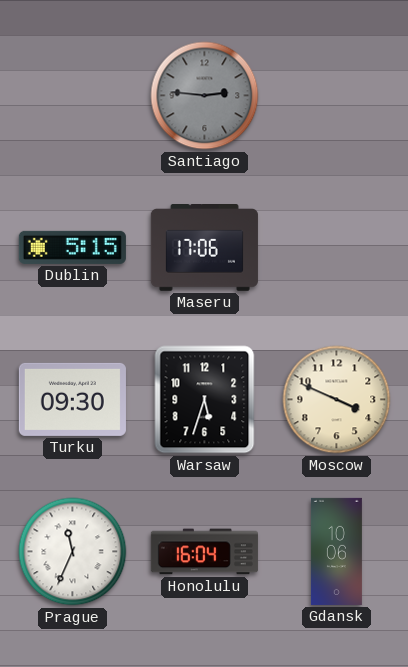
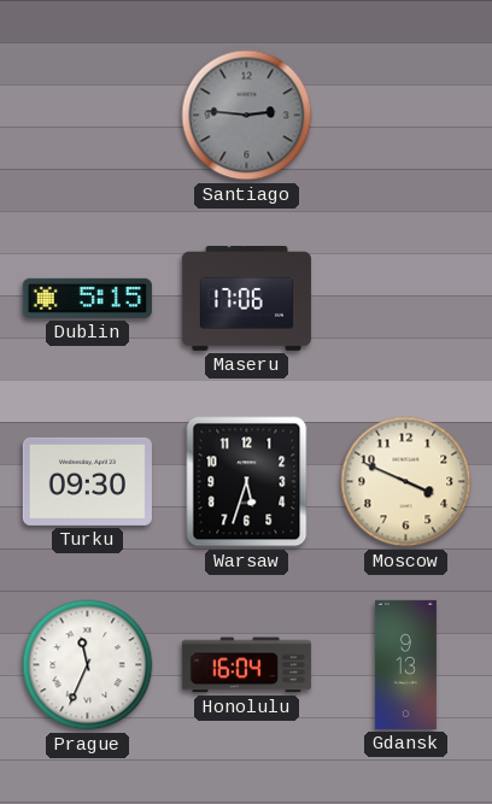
Gdansk: 10:06 -> 9:13 (405, 664)
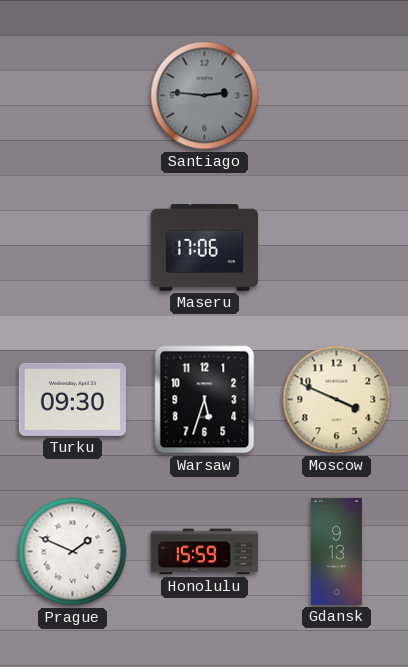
Dublin: 5:15 -> none (87, 298)
Prague: 11:34 -> 1:49 (73, 552)
Honolulu: 16:04 -> 15:59 (204, 552)
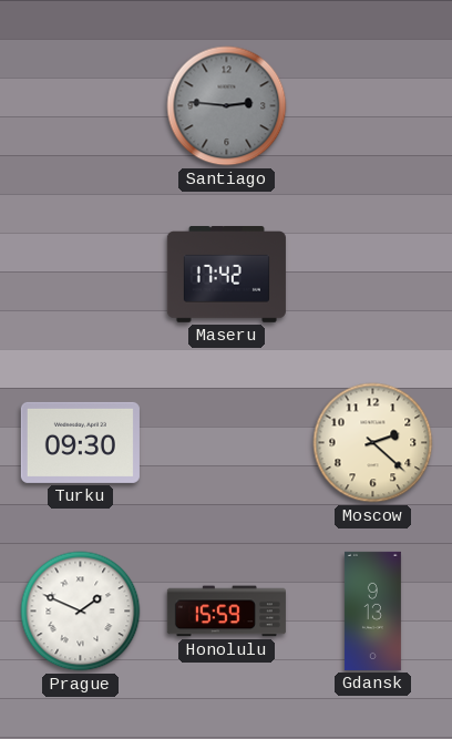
Maseru: 17:06 -> 17:42 (226, 275)
Warsaw: 5:33 -> none (205, 400)
Moscow: 3:49 -> 2:22 (373, 443)
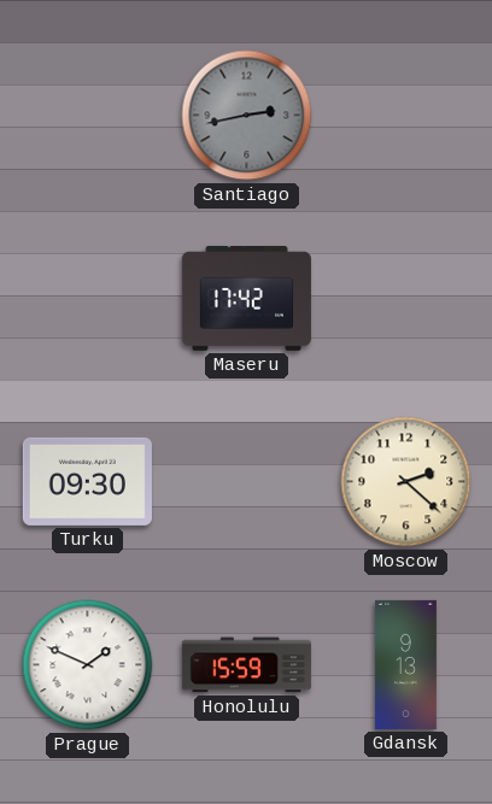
Santiago: 2:46 -> 2:43 (247, 116)
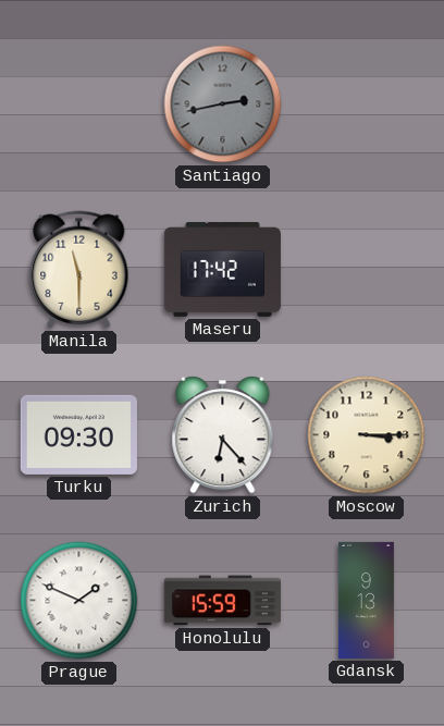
Manila: none -> 11:30 (79, 270)
Zurich: none -> 6:23 (223, 435)
Moscow: 2:22 -> 3:15 (367, 435)
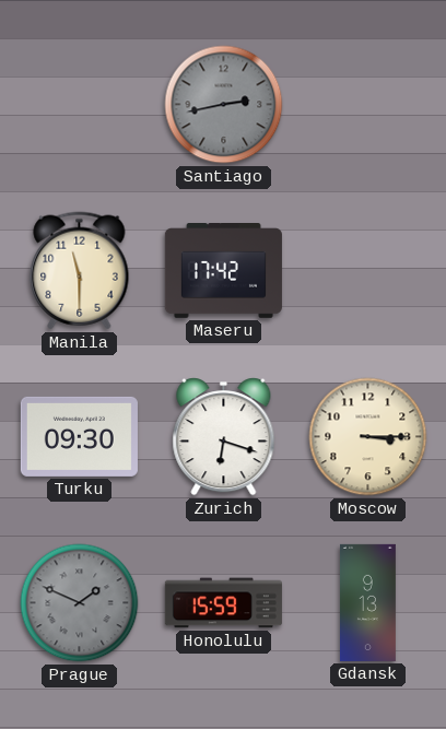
Zurich: 6:23 -> 6:18 (224, 437)
Prague dial: white -> grey (80, 603)
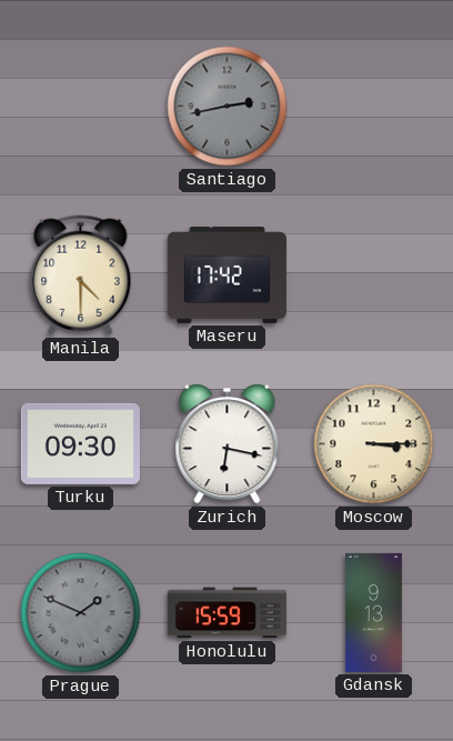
Manila: 11:30 -> 4:30 (81, 276)
Zurich: 6:18 -> 6:17 (228, 444)
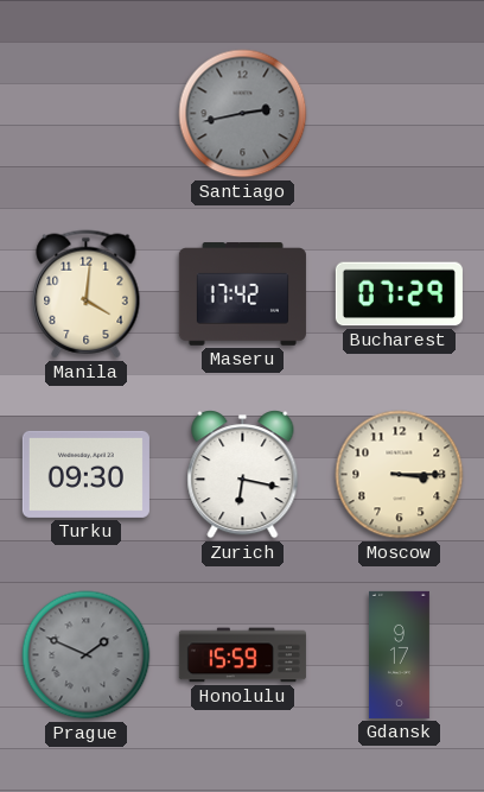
Manila: 4:30 -> 4:01 (87, 294)
Bucharest: none -> 07:29 (399, 294)
Gdansk: 9:13 -> 9:17 (399, 654)
